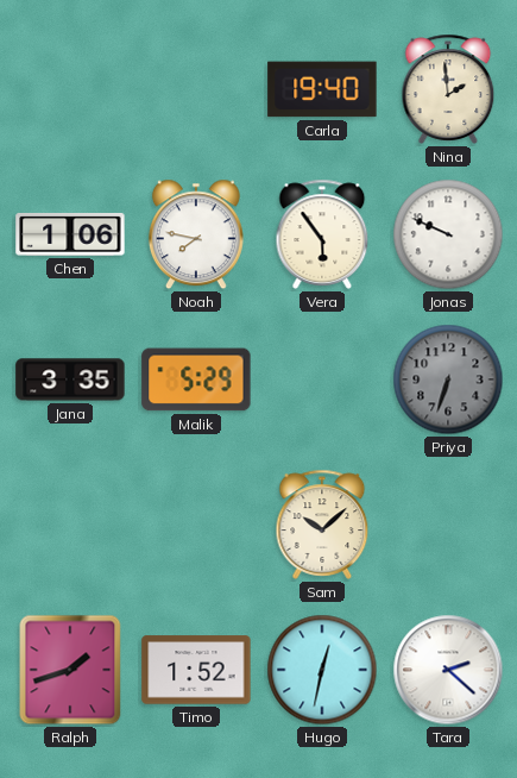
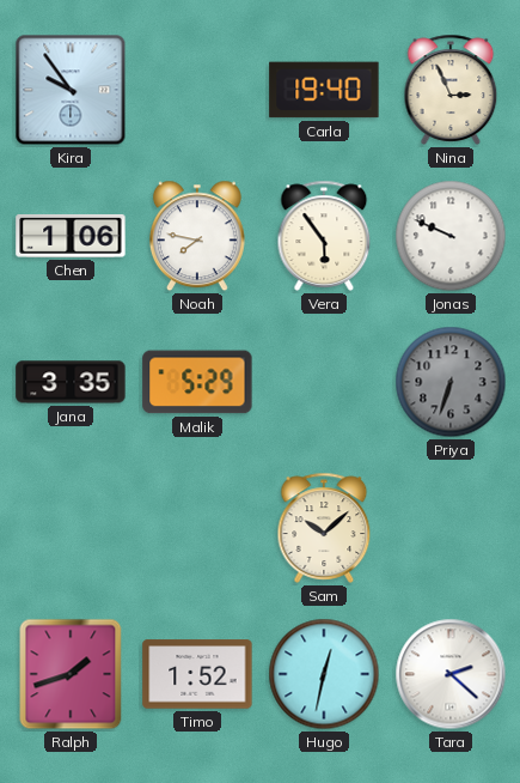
Kira: none -> 9:54 (71, 90)
Nina: 1:59 -> 2:56 (451, 90)
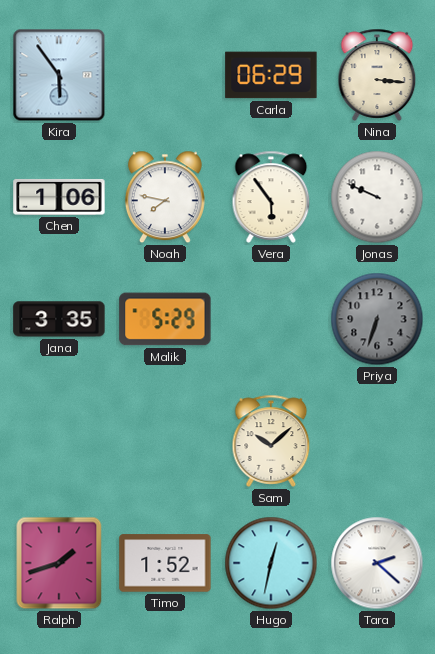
Kira: 9:54 -> 5:54 (59, 75)
Carla: 19:40 -> 06:29 (271, 75)
Nina: 2:56 -> 3:16 (377, 75)
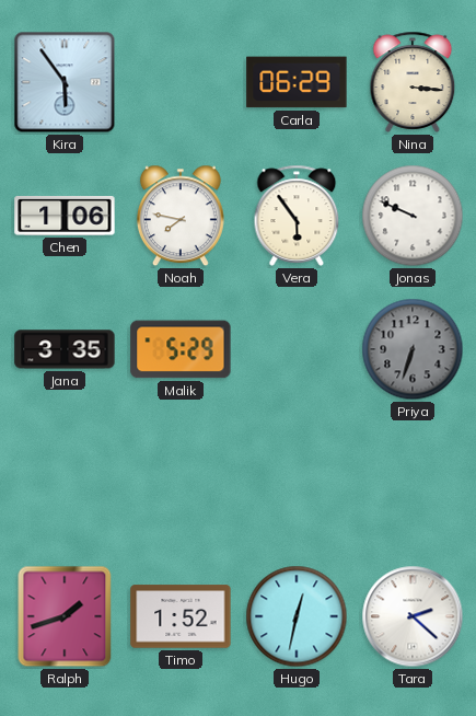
Sam: 10:08 -> none (271, 441)
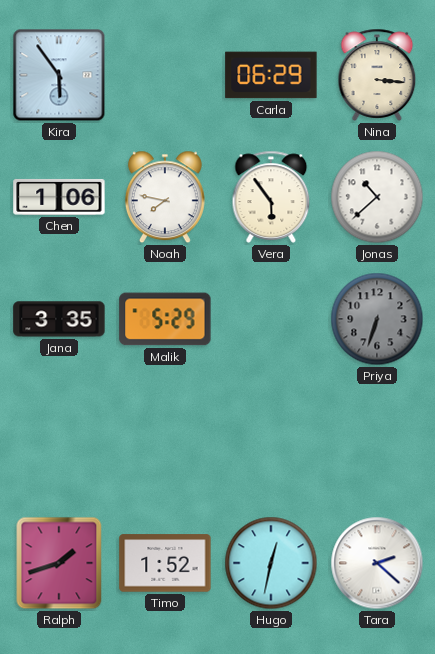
Jonas: 9:49 -> 10:38 (377, 197)
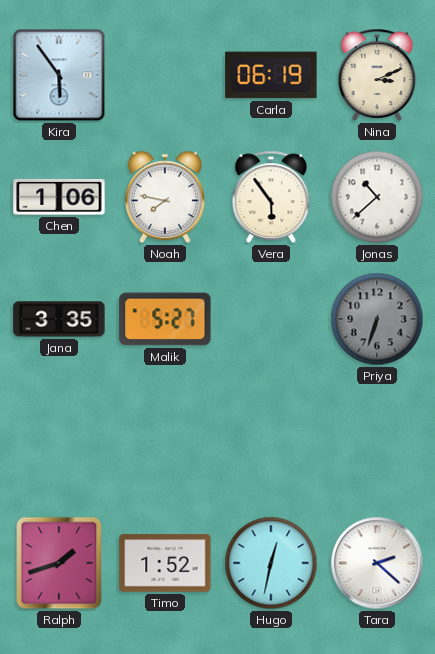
Carla: 06:29 -> 06:19 (271, 75)
Nina: 3:16 -> 3:11 (377, 75)
Malik: 5:29 -> 5:27 (165, 319)
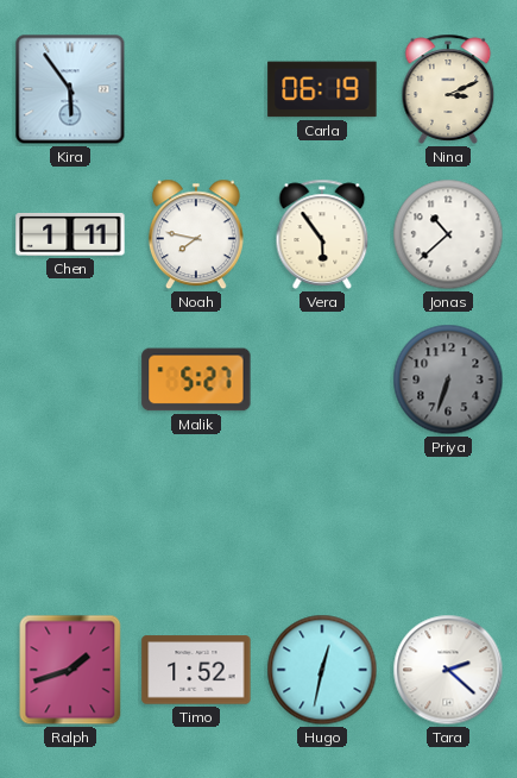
Chen: 1:06 -> 1:11 (70, 234)
Jana: 3:35 -> none (59, 319)
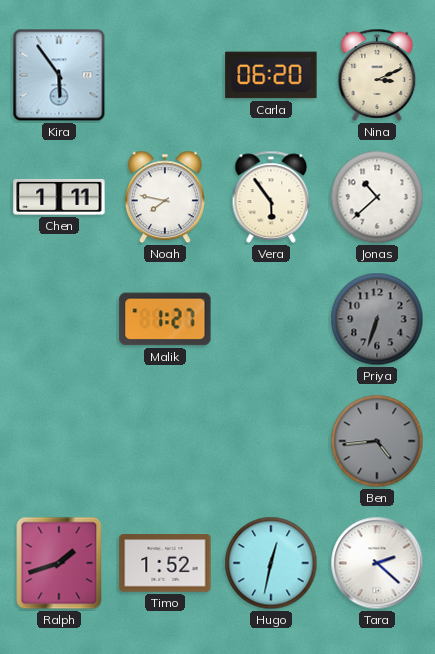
Carla: 06:19 -> 06:20 (271, 75)
Malik: 5:27 -> 1:27 (165, 319)
Ben: none -> 4:44 (377, 441)
